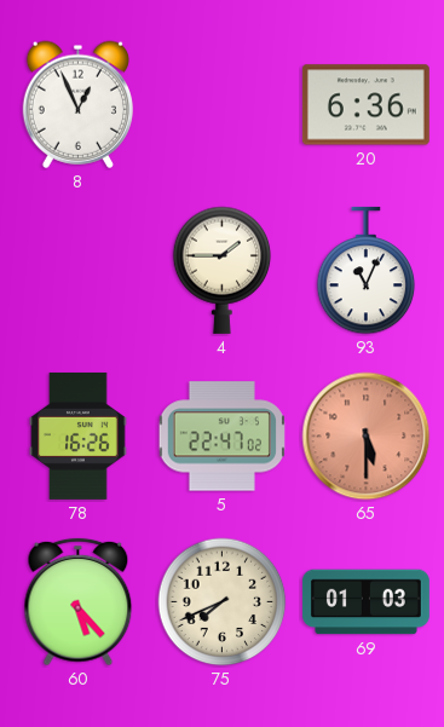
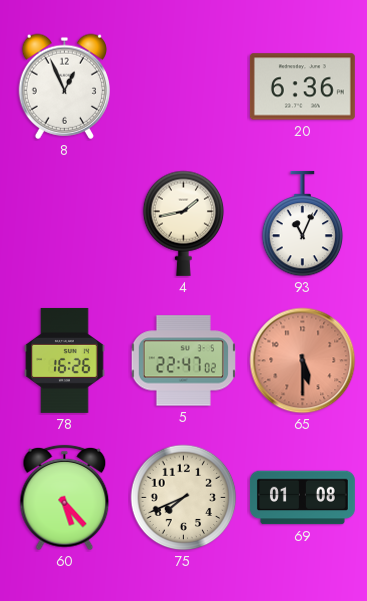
4: 1:45 -> 1:43 (184, 223)
69: 01:03 -> 01:08 (302, 498)
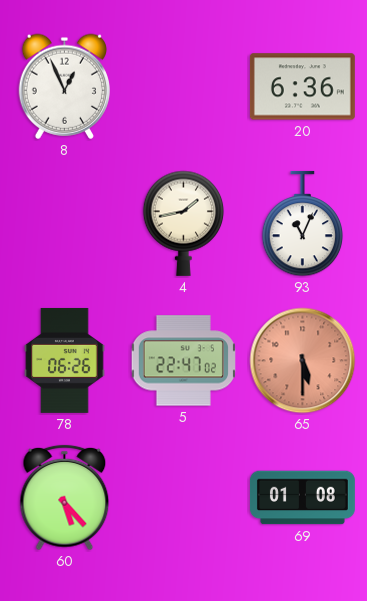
78: 16:26 -> 06:26 (65, 360)
75: 7:41 -> none (184, 498)
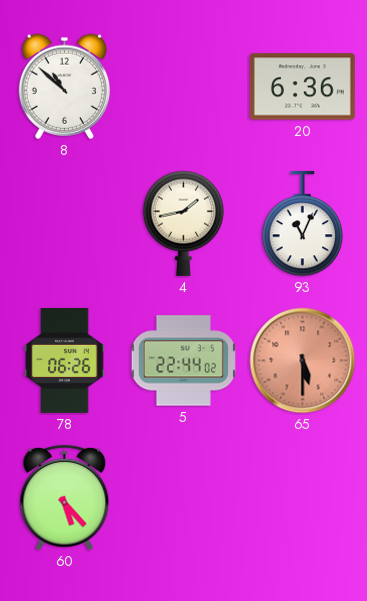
8: 12:56 -> 10:52 (64, 86)
5: 22:47 -> 22:44 (183, 361)
69: 01:08 -> none (302, 498)
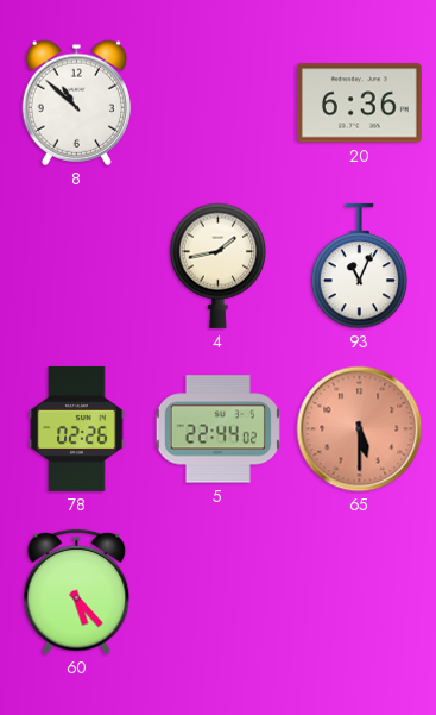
78: 06:26 -> 02:26 (77, 428)
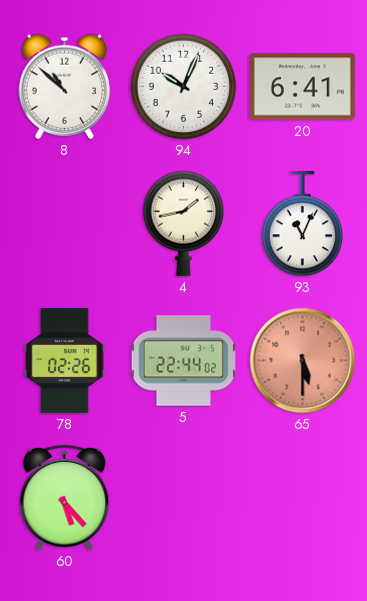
94: none -> 10:04 (184, 87)
20: 6:36 -> 6:41 (302, 87)
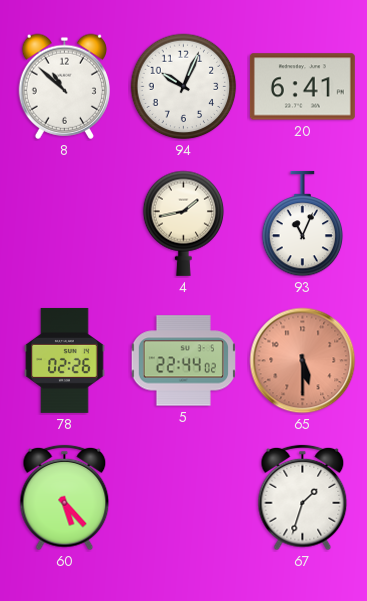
67: none -> 1:33 (303, 498)
